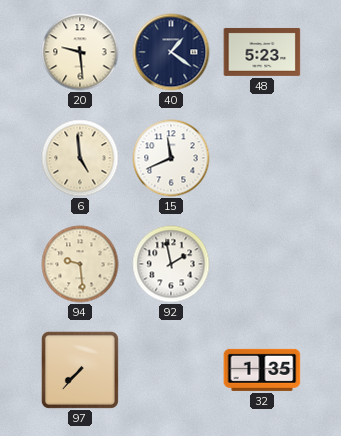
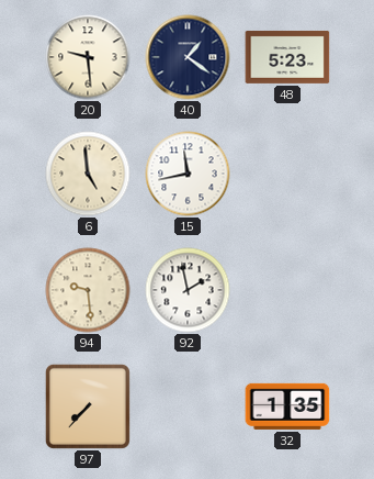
15: 11:41 -> 11:43 (188, 174)
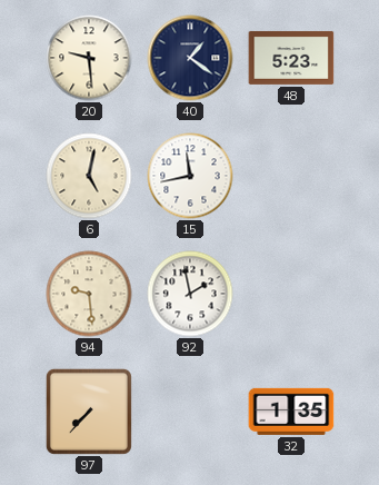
6: 4:59 -> 5:02 (89, 176)
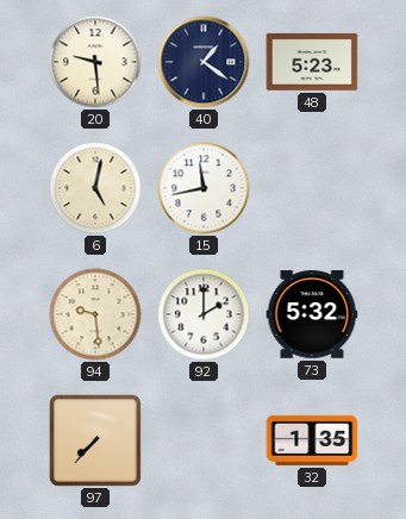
92: 1:58 -> 2:00 (204, 314)
73: none -> 5:32 (312, 314)
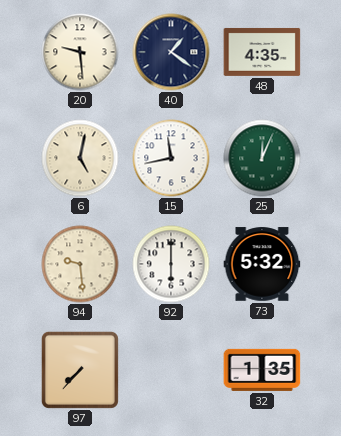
48: 5:23 -> 4:35 (262, 52)
25: none -> 12:04 (262, 158)
92: 2:00 -> 6:00 (171, 264)
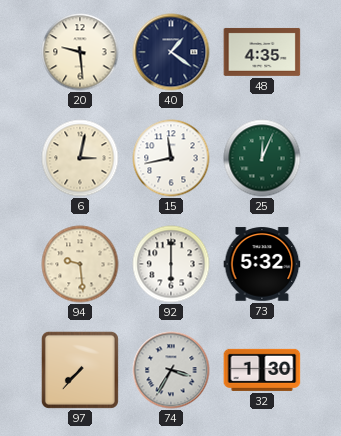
6: 5:02 -> 3:02 (80, 158)
74: none -> 3:35 (171, 370)
32: 1:35 -> 1:30 (262, 370)
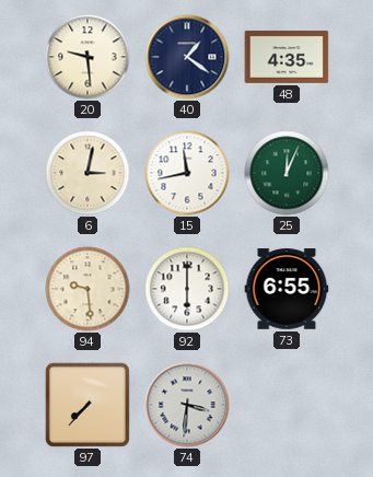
73: 5:32 -> 6:55 (287, 289)
74: 3:35 -> 3:31 (187, 405)
32: 1:30 -> none (262, 370)
